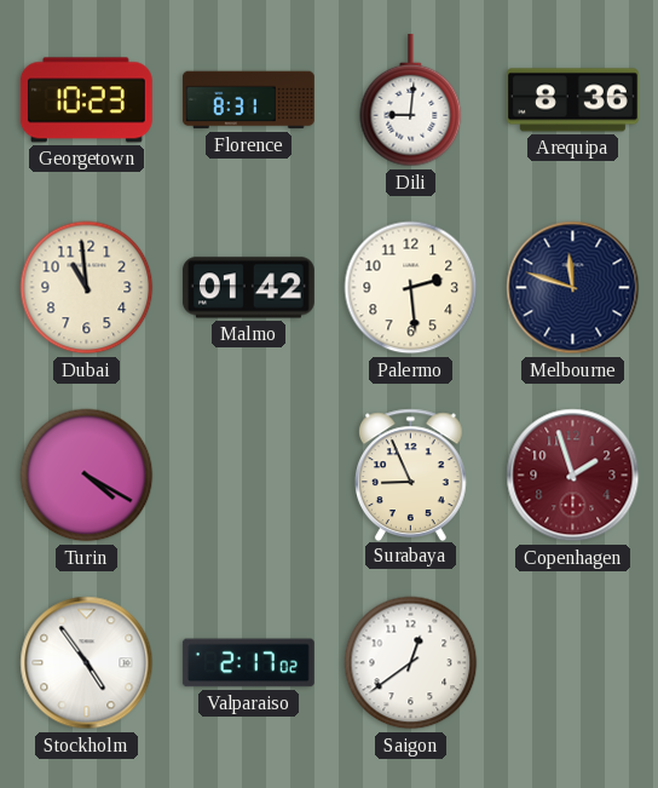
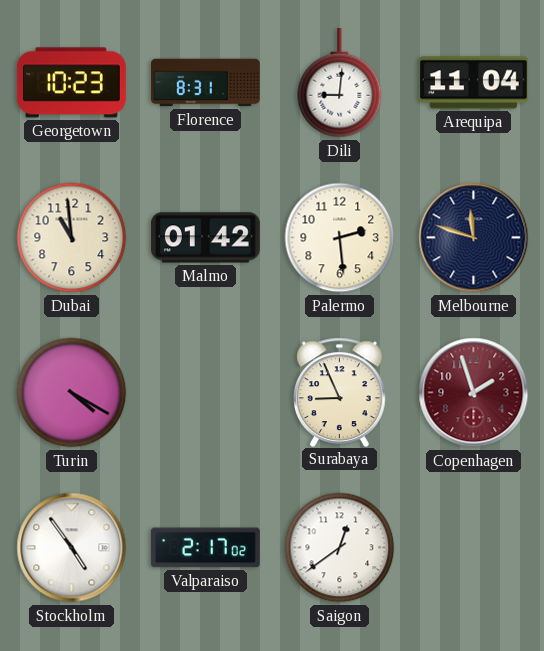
Arequipa: 8:36 -> 11:04 (473, 83)
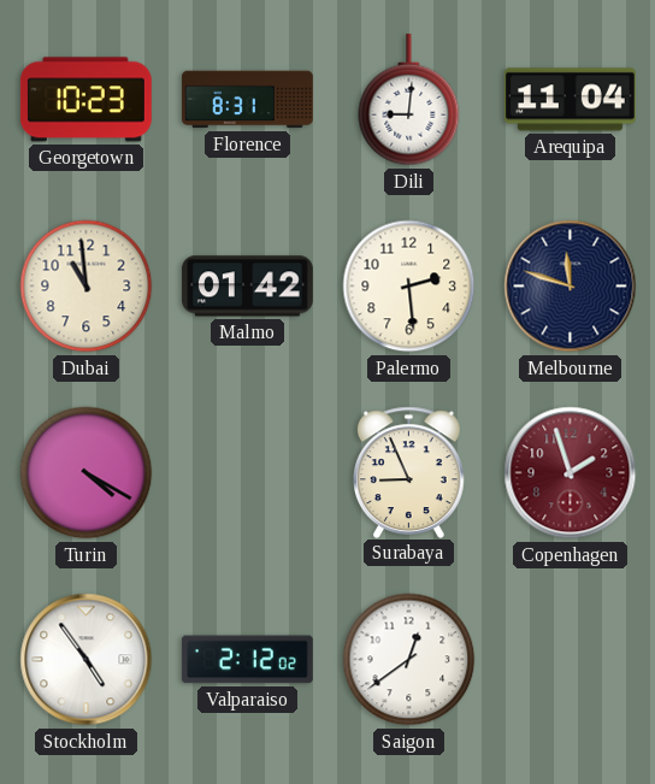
Valparaiso: 2:17 -> 2:12 (247, 660)
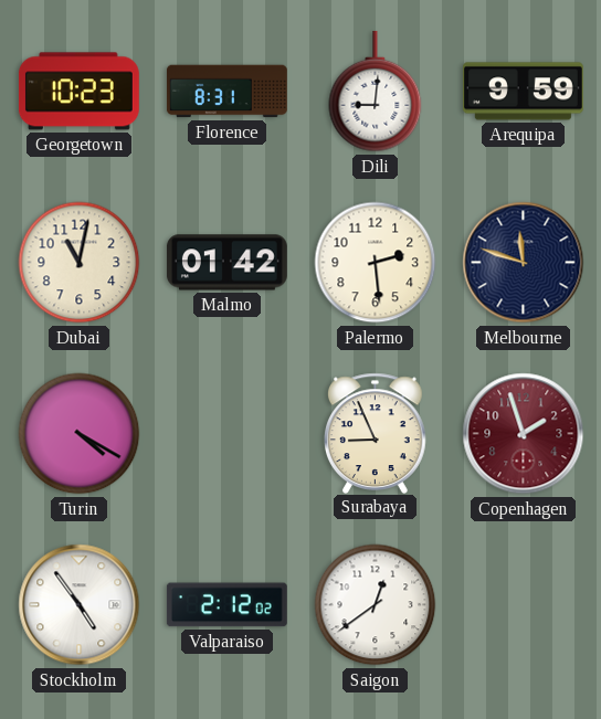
Arequipa: 11:04 -> 9:59 (523, 92)
Dubai: 10:59 -> 11:02 (80, 263)
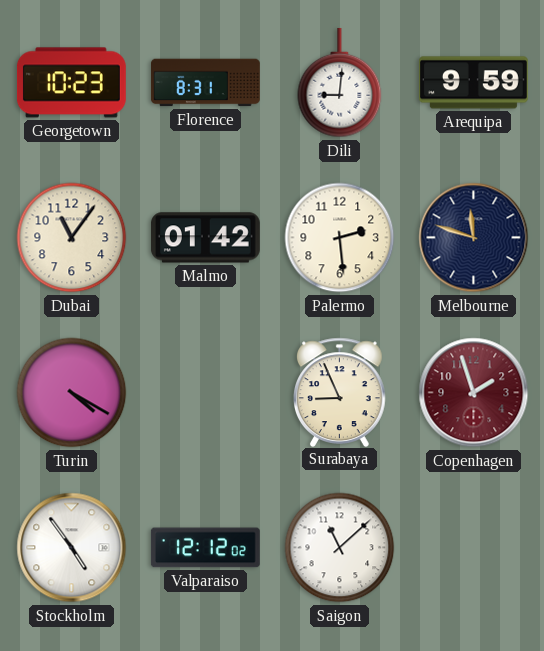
Dubai: 11:02 -> 11:06 (72, 238)
Valparaiso: 2:12 -> 12:12 (205, 548)
Saigon: 12:39 -> 11:08 (340, 548)
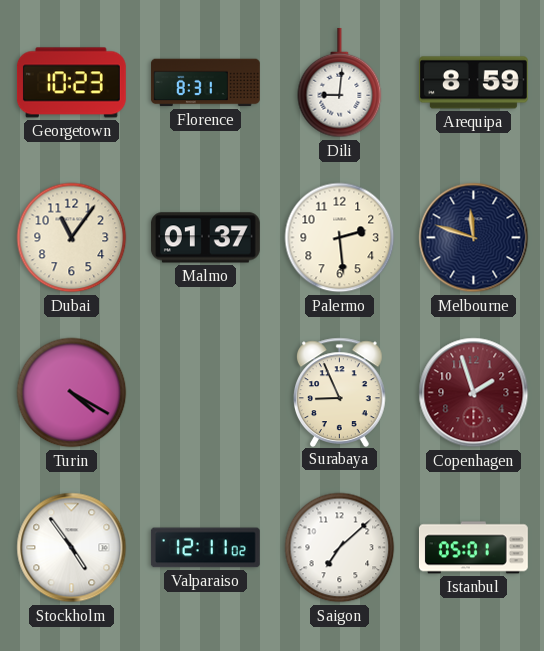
Arequipa: 9:59 -> 8:59 (473, 83)
Malmo: 01:42 -> 01:37 (205, 238)
Valparaiso: 12:12 -> 12:11 (205, 548)
Saigon: 11:08 -> 7:08 (340, 548)
Istanbul: none -> 05:01 (473, 548)
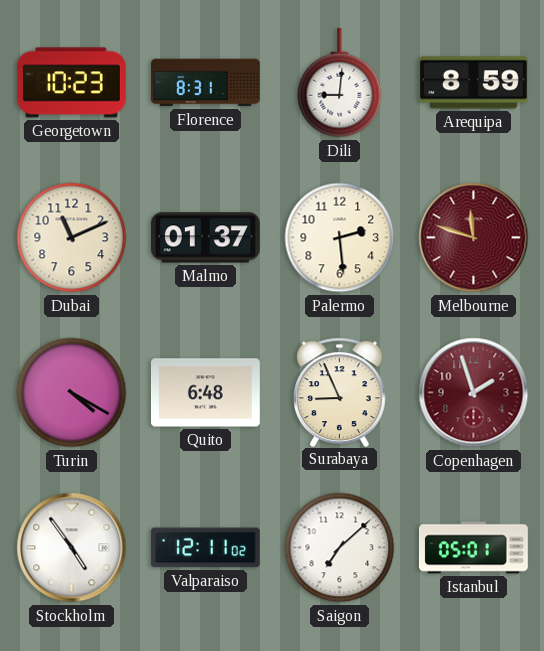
Dubai: 11:06 -> 11:11 (72, 238)
Melbourne dial: navy -> burgundy (474, 238)
Quito: none -> 6:48 (205, 393)
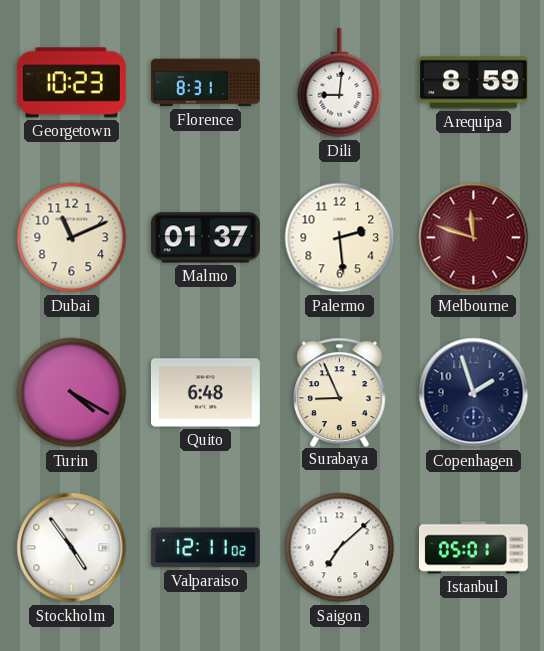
Copenhagen dial: burgundy -> navy (474, 393)
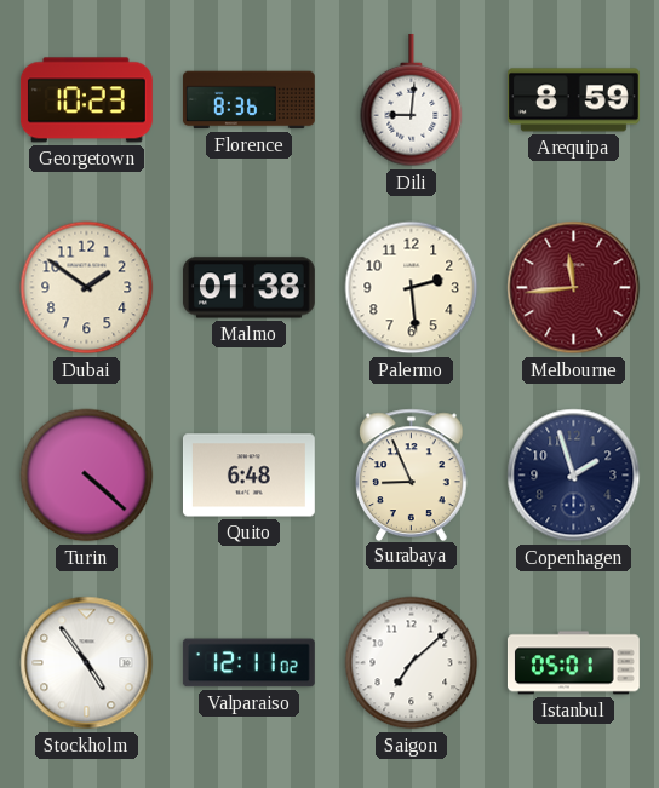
Florence: 8:31 -> 8:36 (248, 100)
Dubai: 11:11 -> 1:51 (87, 288)
Malmo: 01:37 -> 01:38 (248, 288)
Melbourne: 11:48 -> 11:44 (574, 288)
Turin: 4:20 -> 4:22 (87, 476)
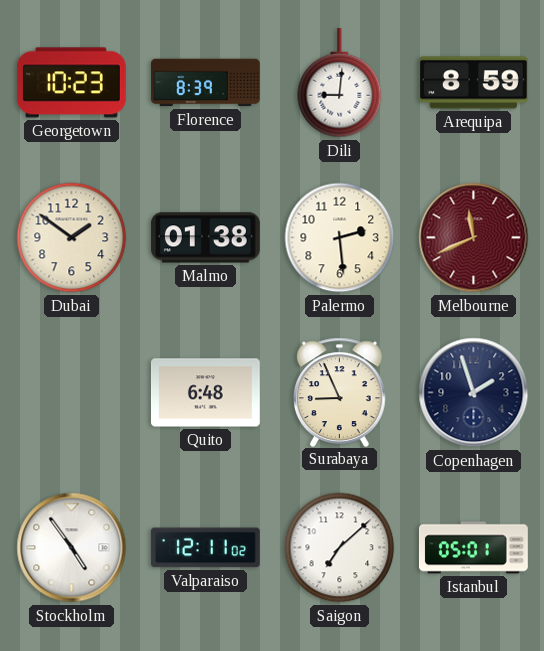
Florence: 8:36 -> 8:39 (205, 83)
Melbourne: 11:44 -> 11:41 (474, 238)
Turin: 4:22 -> none (87, 476)
